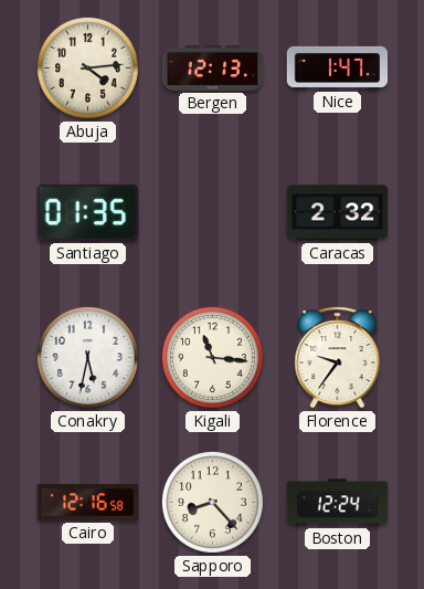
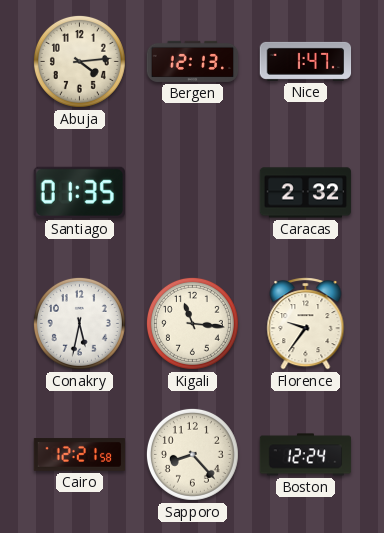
Cairo: 12:16 -> 12:21 (80, 455)
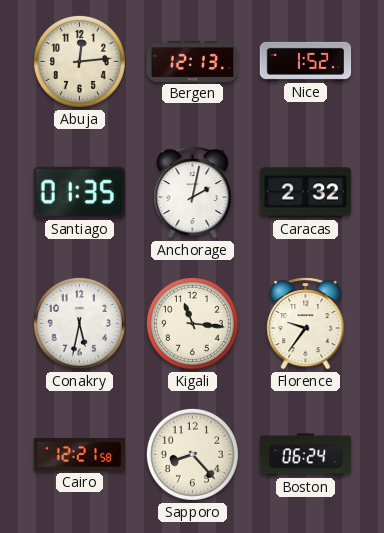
Abuja: 4:14 -> 12:14 (79, 61)
Nice: 1:47 -> 1:52 (306, 61)
Anchorage: none -> 2:02 (193, 193)
Boston: 12:24 -> 06:24 (306, 455)
